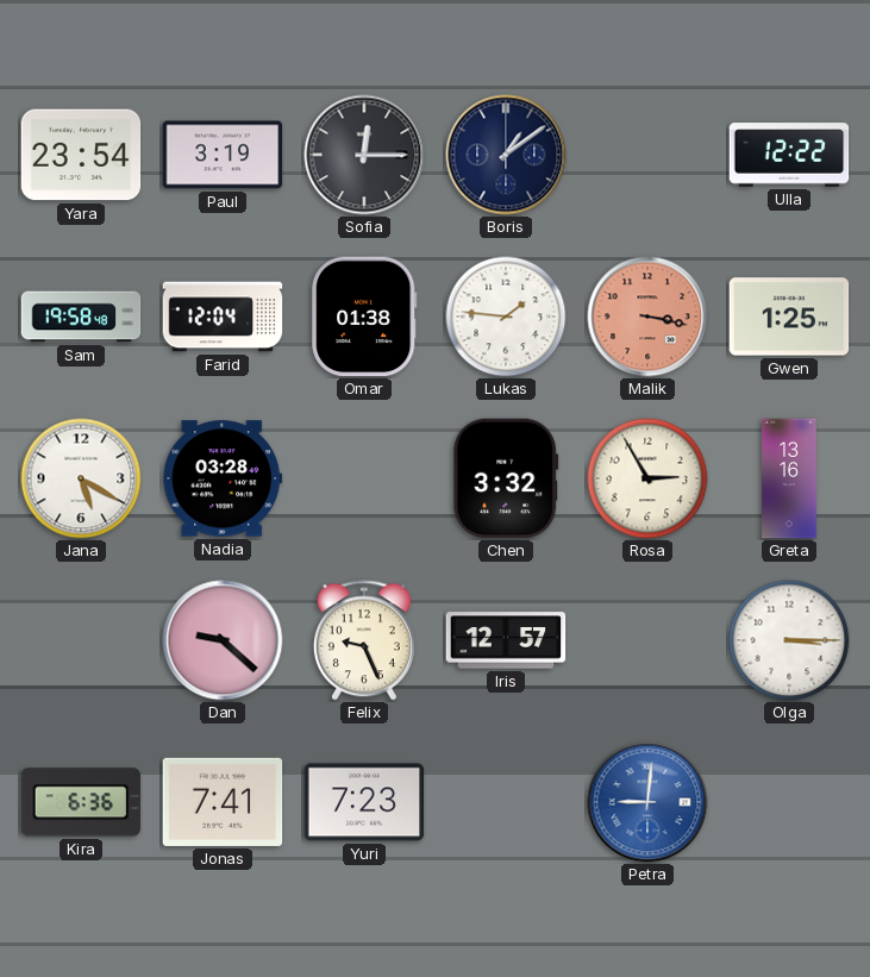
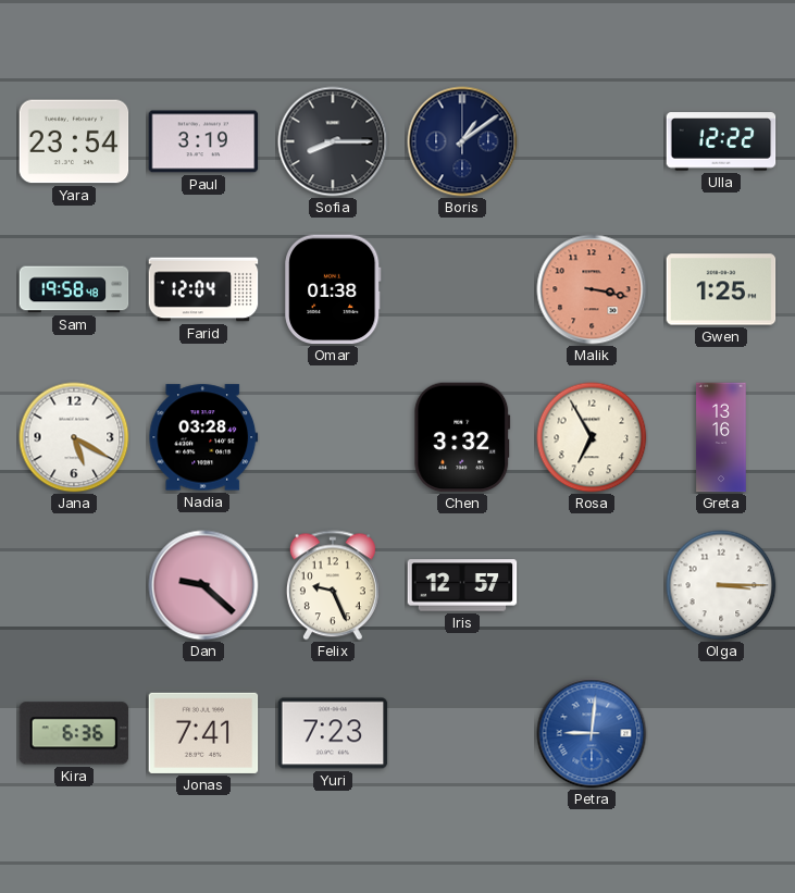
Sofia: 12:15 -> 8:15 (333, 141)
Lukas: 1:46 -> none (506, 317)
Rosa: 2:55 -> 6:55 (592, 437)
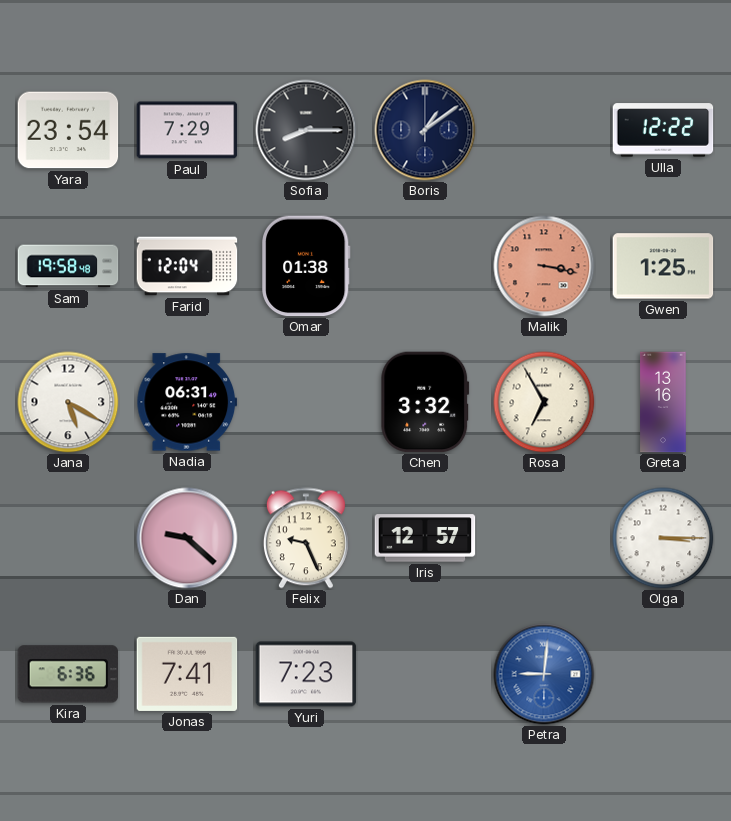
Paul: 3:19 -> 7:29 (187, 130)
Nadia: 03:28 -> 06:31 (187, 402)
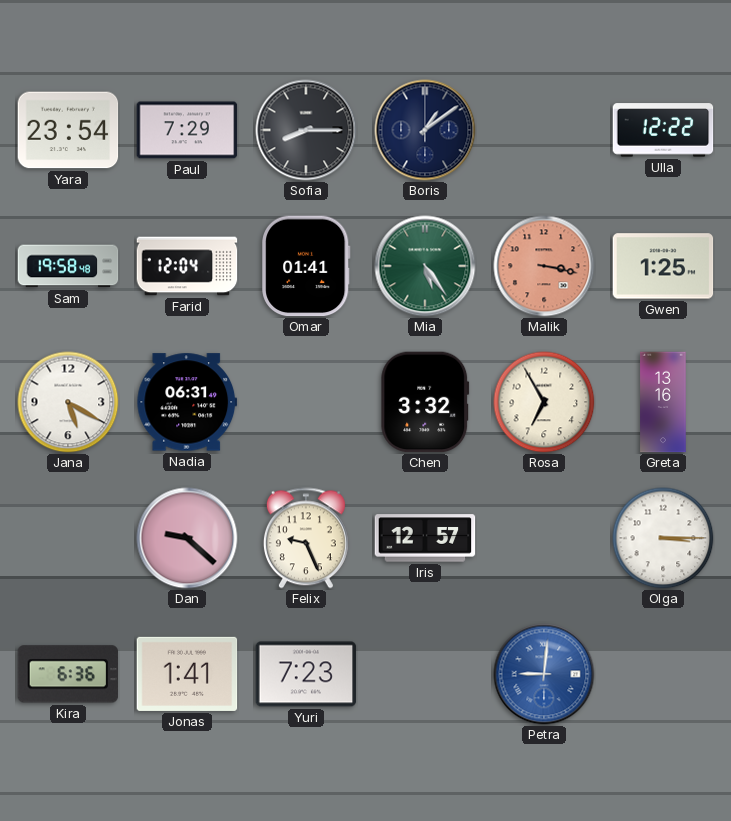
Omar: 01:38 -> 01:41 (306, 266)
Mia: none -> 5:24 (425, 266)
Jonas: 7:41 -> 1:41 (187, 674)
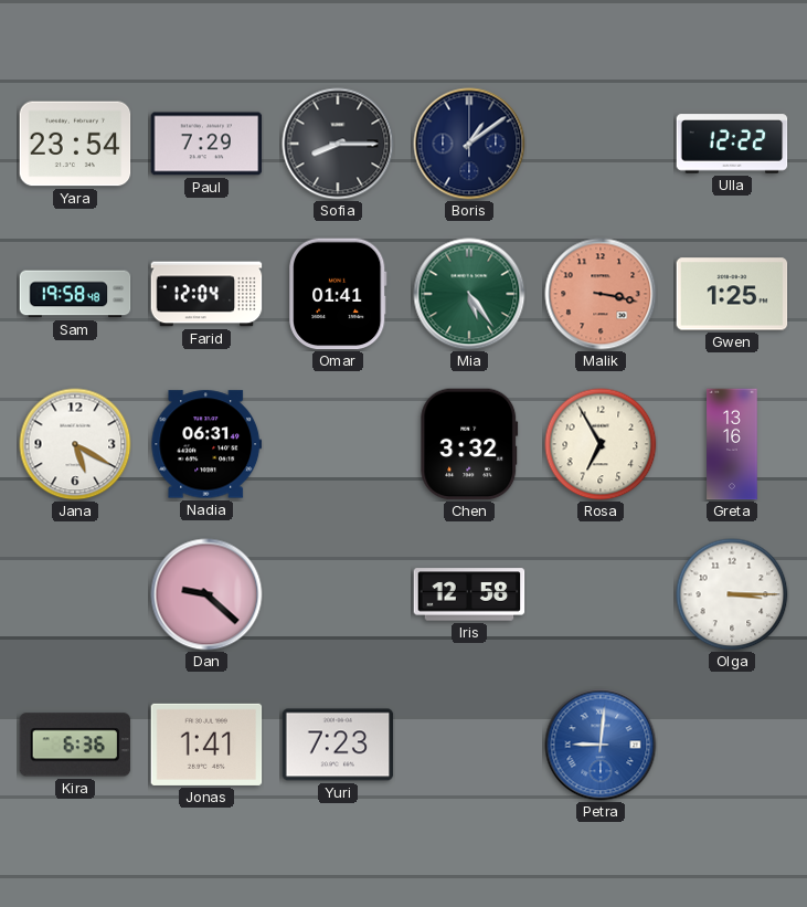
Felix: 9:26 -> none (306, 538)
Iris: 12:57 -> 12:58 (469, 594)
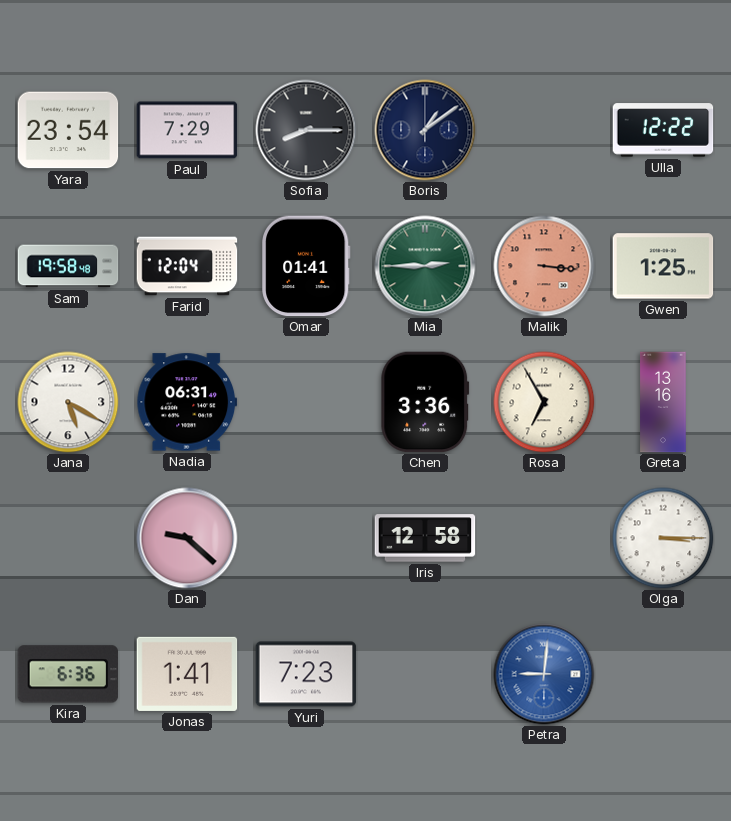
Mia: 5:24 -> 2:45 (425, 266)
Malik: 3:17 -> 3:16 (544, 266)
Chen: 3:32 -> 3:36 (425, 402)
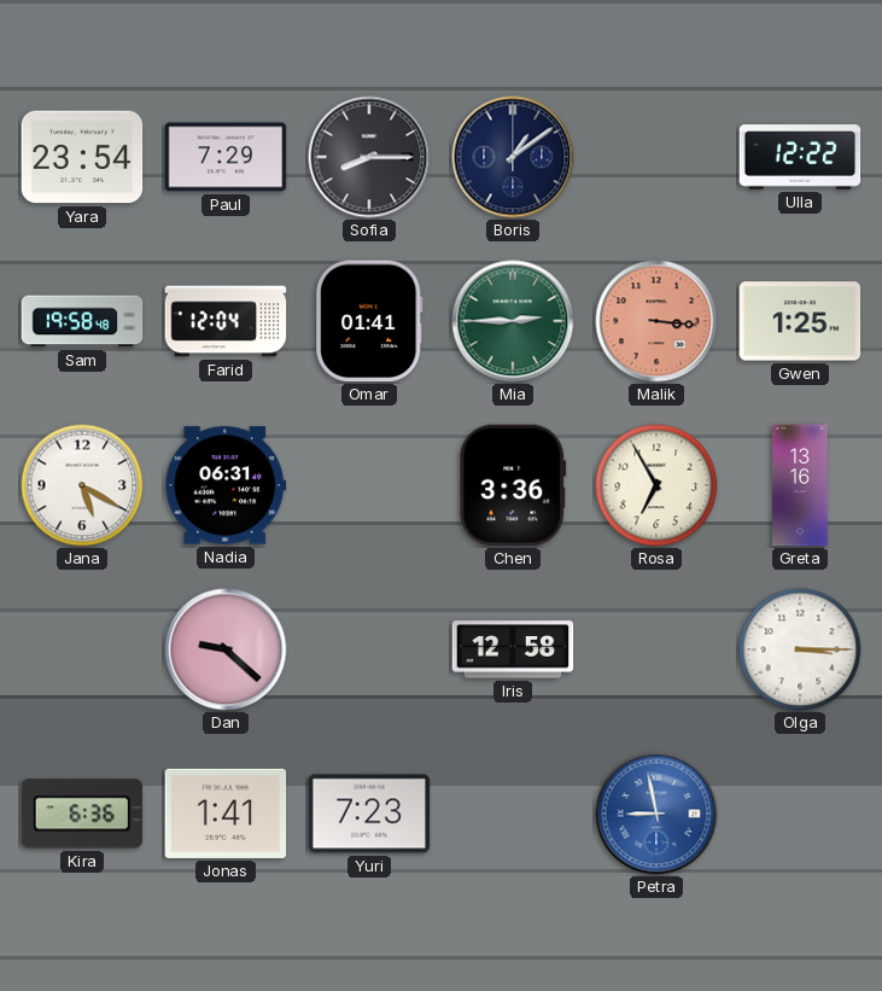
Petra: 9:01 -> 8:58 (656, 814)
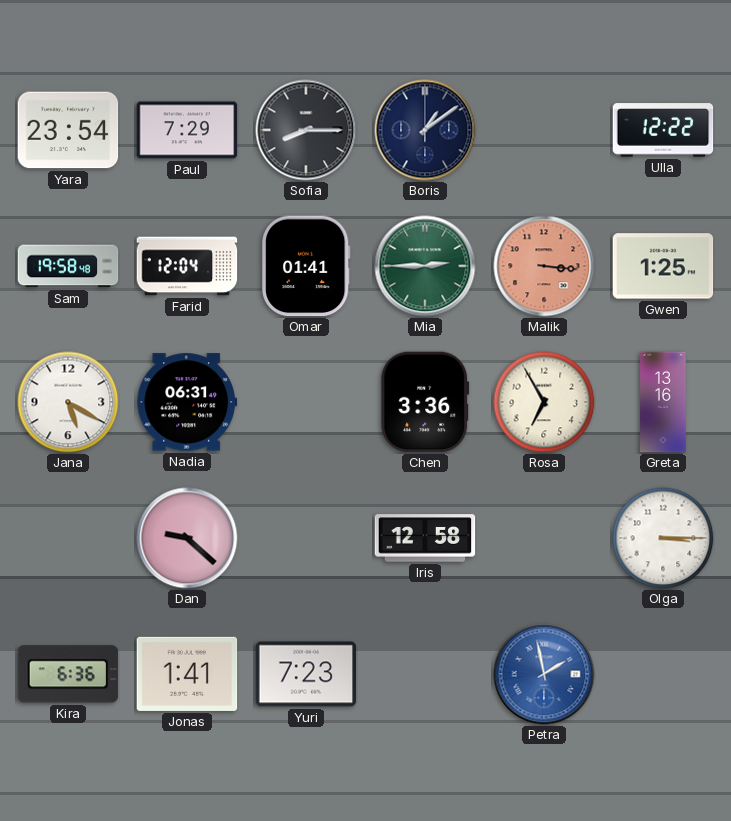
Petra: 8:58 -> 1:58 (544, 674)
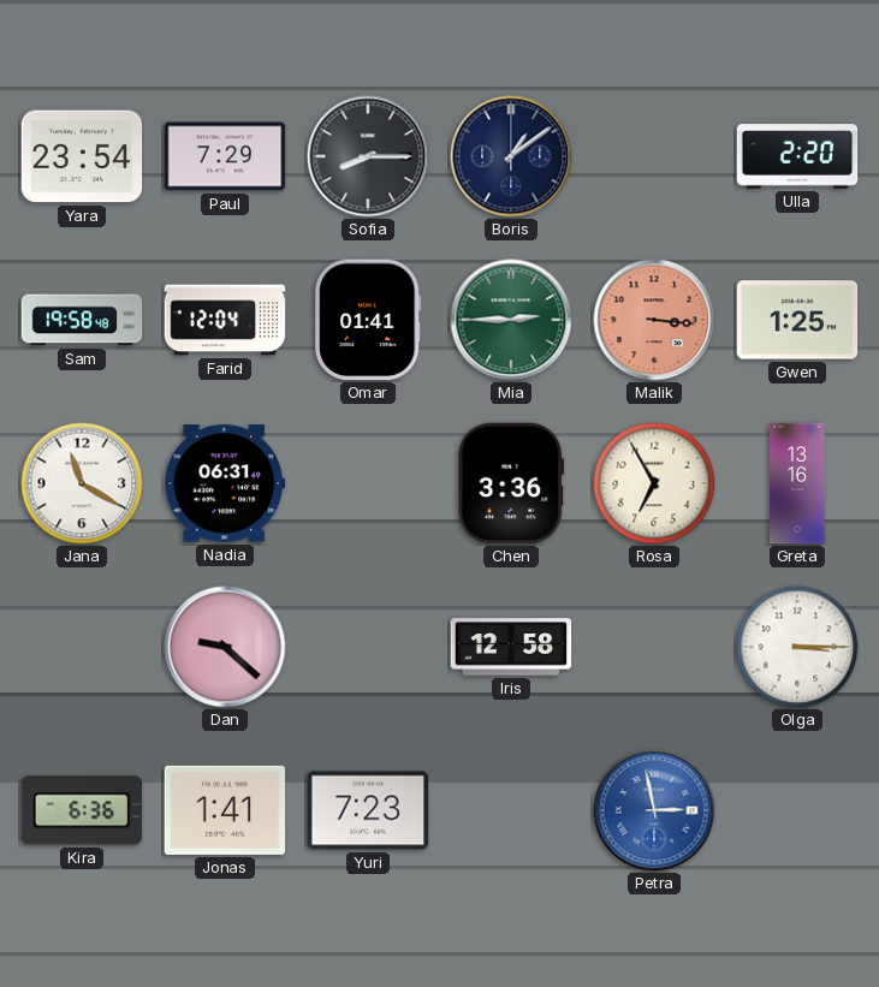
Ulla: 12:22 -> 2:20 (797, 156)
Jana: 5:20 -> 11:20 (82, 483)
Petra: 1:58 -> 2:58 (654, 810)
